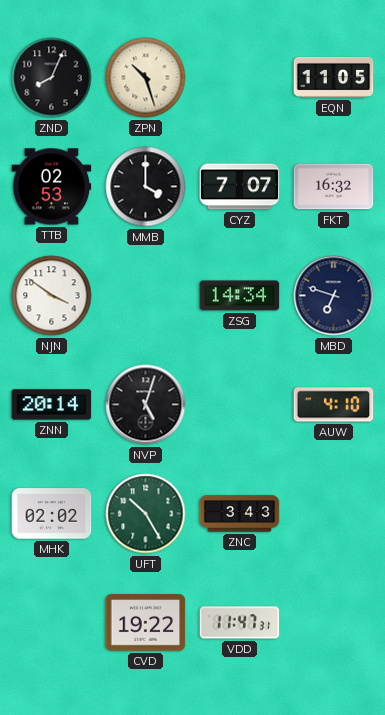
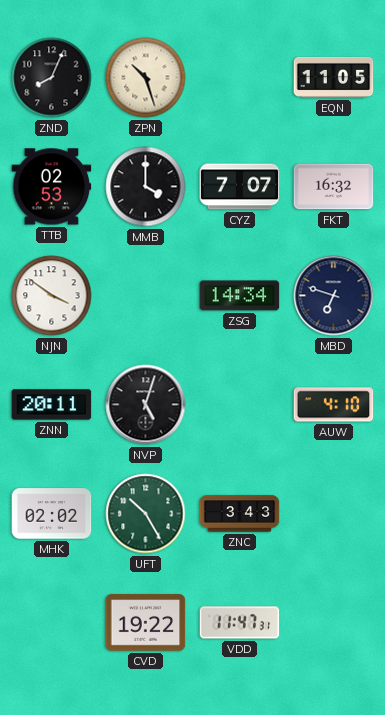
ZNN: 20:14 -> 20:11 (52, 405)
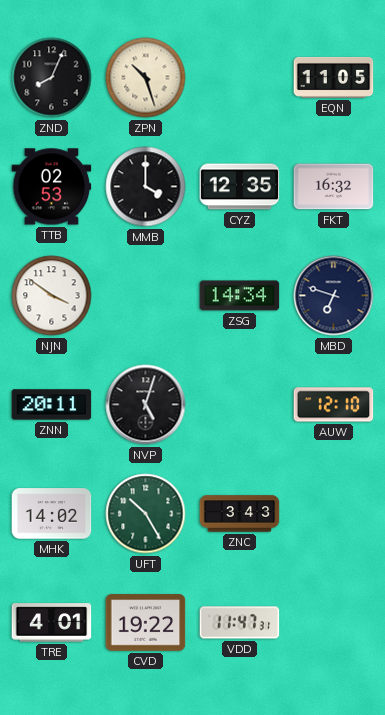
CYZ: 7:07 -> 12:35 (240, 187)
AUW: 4:10 -> 12:10 (334, 405)
MHK: 02:02 -> 14:02 (52, 514)
TRE: none -> 4:01 (52, 623)
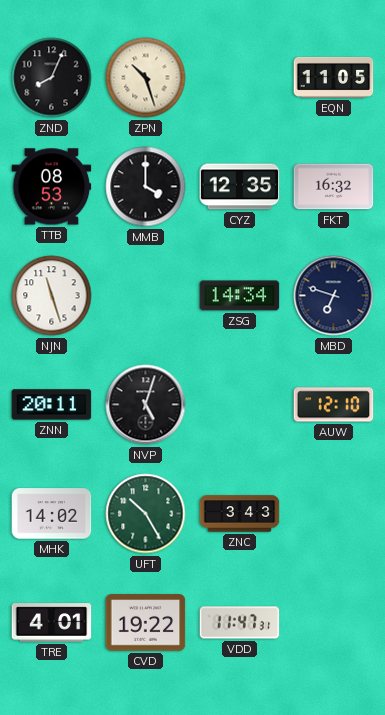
TTB: 02:53 -> 08:53 (52, 187)
NJN: 3:51 -> 11:27 (52, 296)
